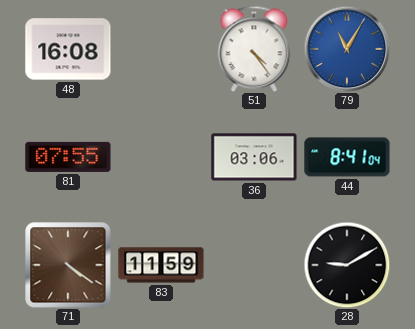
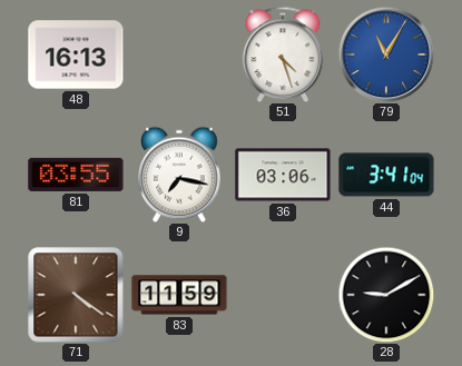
48: 16:08 -> 16:13 (76, 55)
51: 4:24 -> 4:27 (283, 55)
81: 07:55 -> 03:55 (76, 175)
9: none -> 7:17 (179, 175)
44: 8:41 -> 3:41 (386, 175)
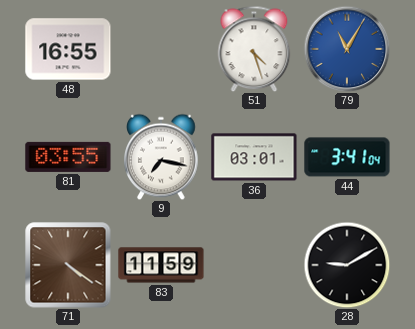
48: 16:13 -> 16:55 (68, 49)
36: 03:06 -> 03:01 (254, 157)
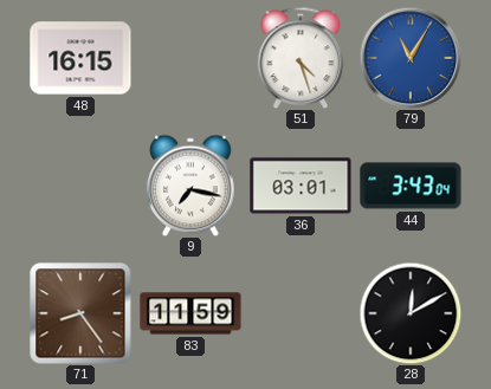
48: 16:55 -> 16:15 (80, 58)
81: 03:55 -> none (68, 157)
44: 3:41 -> 3:43 (411, 186)
71: 4:21 -> 8:24 (80, 313)
28: 9:10 -> 12:10 (411, 313)
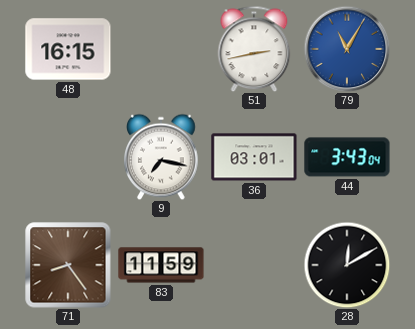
51: 4:27 -> 2:43 (254, 49)
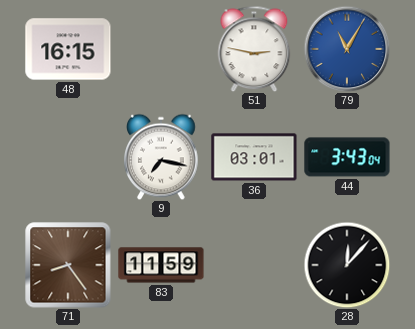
51: 2:43 -> 2:47 (254, 49)
28: 12:10 -> 12:07 (347, 265)
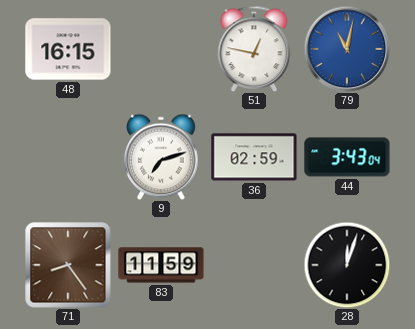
51: 2:47 -> 12:47 (254, 49)
79: 11:05 -> 11:02 (347, 49)
9: 7:17 -> 7:12 (161, 157)
36: 03:01 -> 02:59 (254, 157)
28: 12:07 -> 12:03 (347, 265)
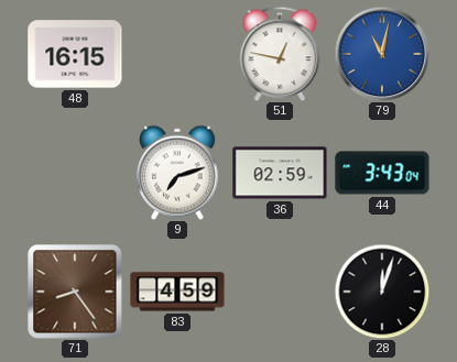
83: 11:59 -> 4:59 (177, 292)
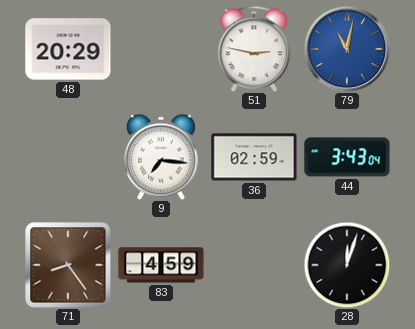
48: 16:15 -> 20:29 (68, 49)
51: 12:47 -> 2:47 (254, 49)
9: 7:12 -> 7:16 (161, 157)
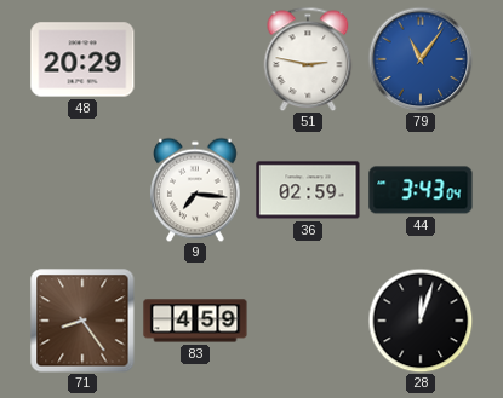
79: 11:02 -> 11:06 (421, 59)
